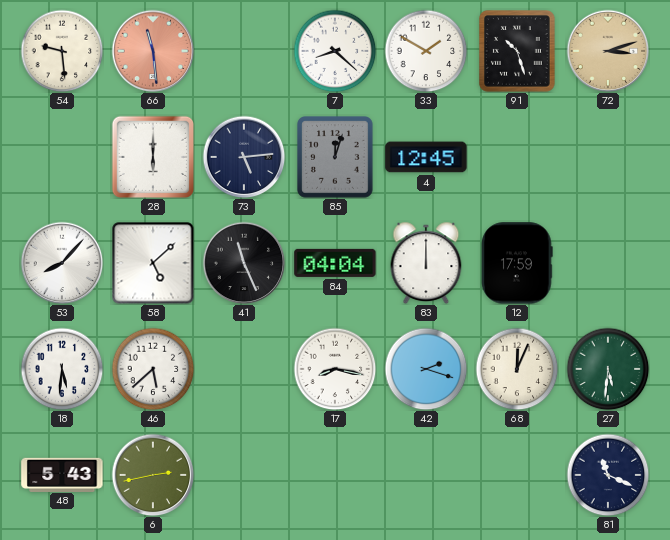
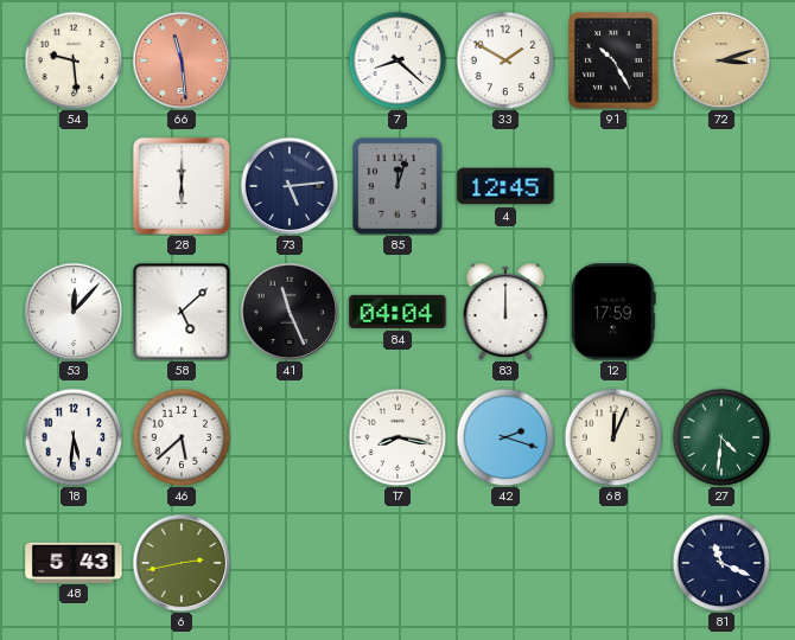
91: 10:27 -> 10:25 (615, 62)
53: 8:07 -> 12:07 (74, 312)
27: 5:31 -> 4:31 (721, 437)
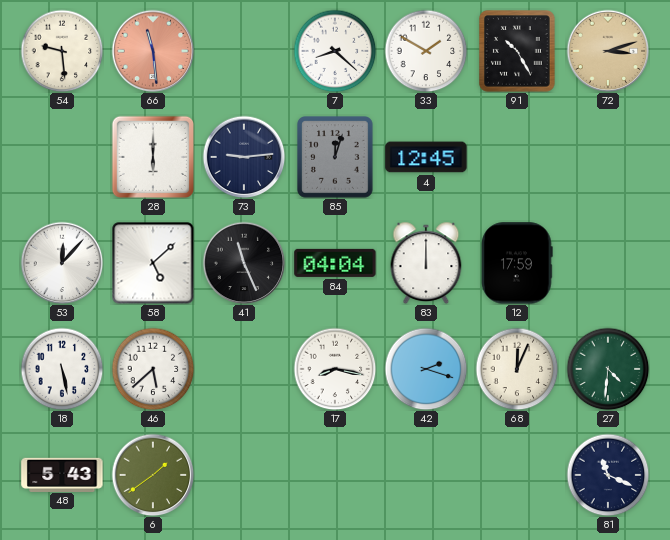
73: 5:14 -> 9:14 (244, 157)
18: 5:31 -> 5:28 (62, 369)
6: 2:43 -> 1:39 (153, 475)
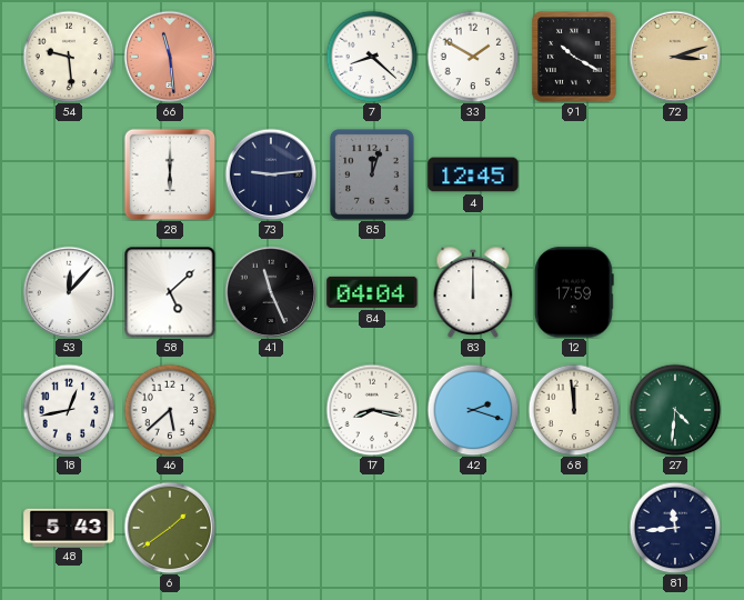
91: 10:25 -> 10:20 (575, 58)
18: 5:28 -> 12:43 (69, 410)
68: 12:04 -> 11:59 (574, 410)
81: 11:19 -> 11:44 (675, 528)
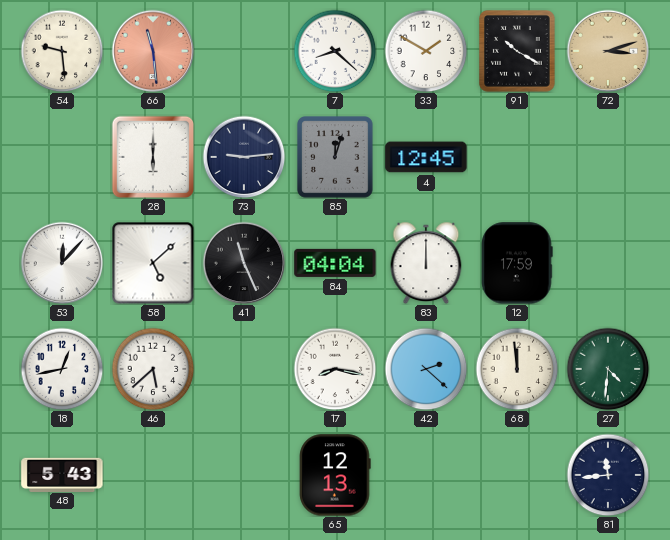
42: 2:18 -> 2:22 (426, 369)
6: 1:39 -> none (170, 528)
65: none -> 12:13 (335, 475)
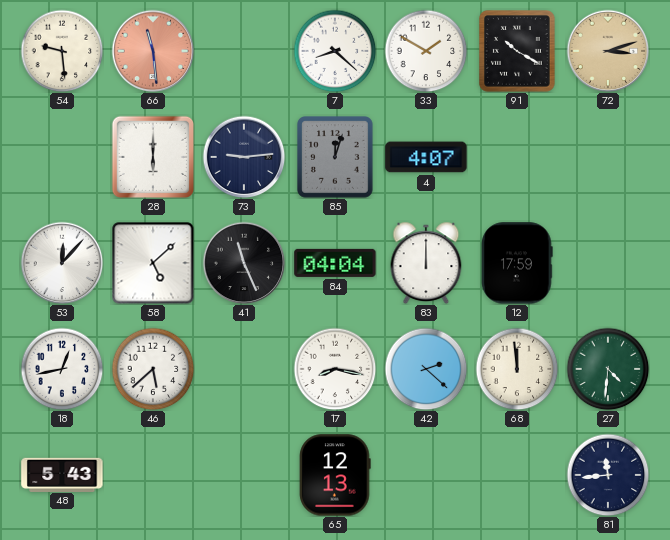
4: 12:45 -> 4:07 (426, 157)
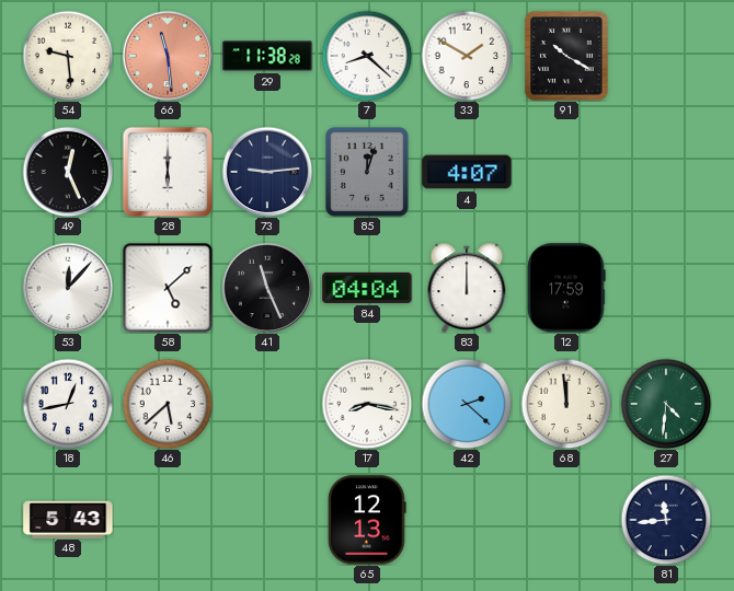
29: none -> 11:38 (267, 56)
72: 3:12 -> none (608, 51)
49: none -> 12:26 (68, 172)
